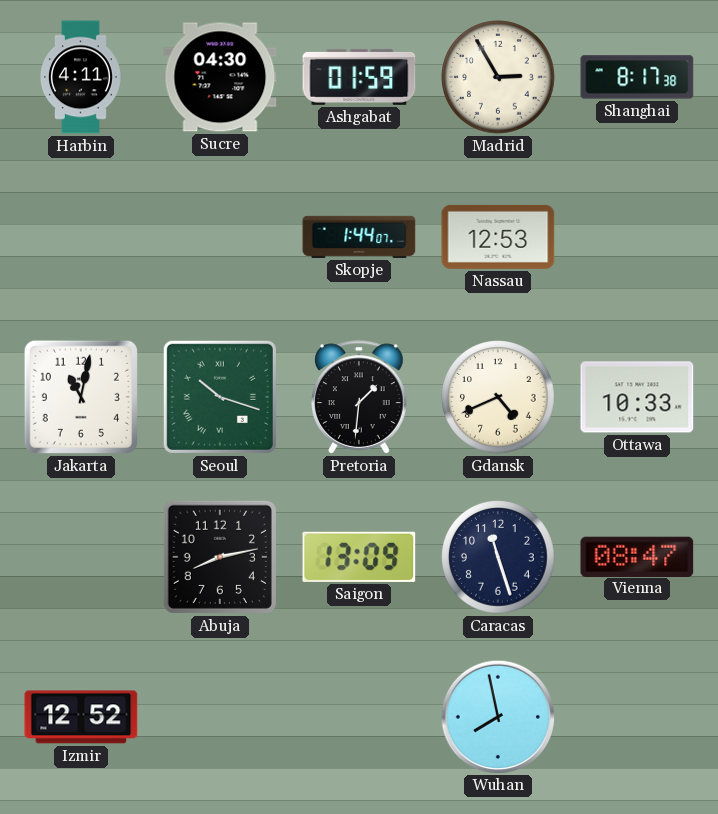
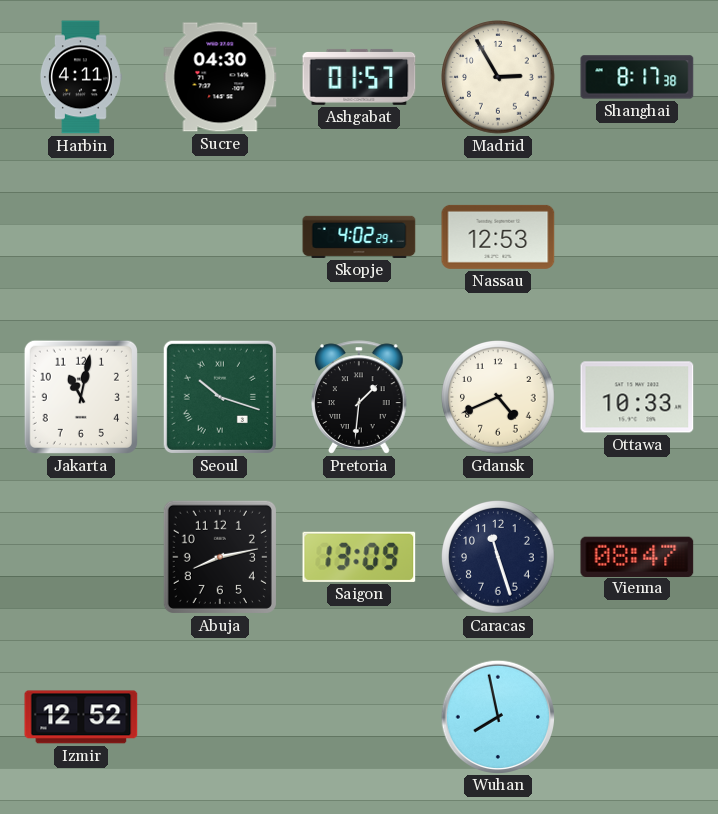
Ashgabat: 01:59 -> 01:57 (359, 77)
Skopje: 1:44 -> 4:02 (359, 237)
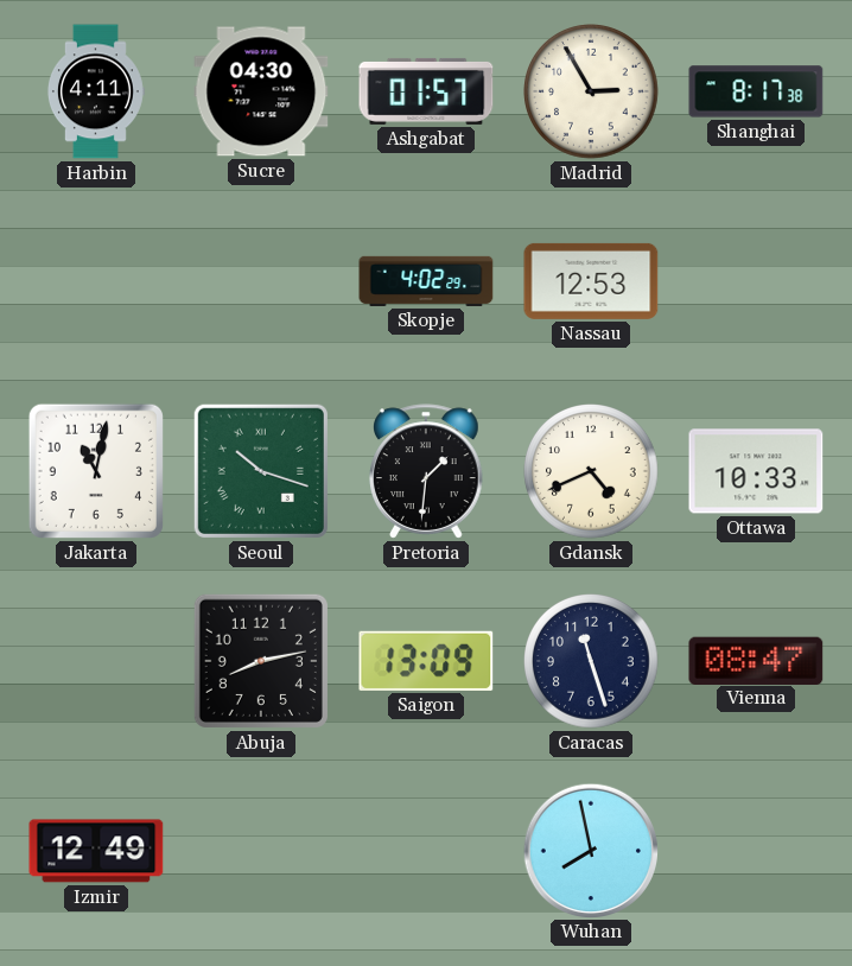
Izmir: 12:52 -> 12:49 (96, 851)
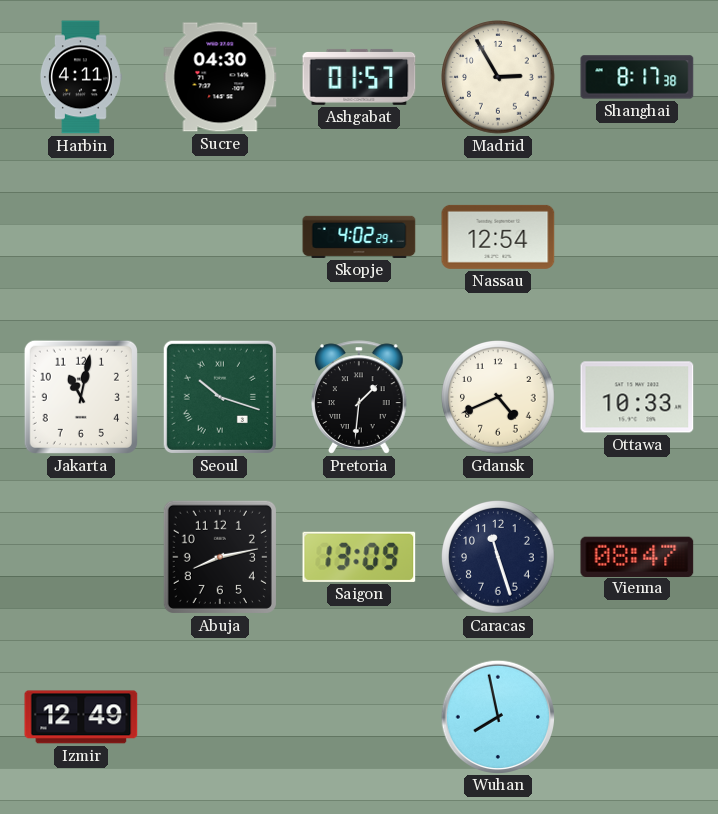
Nassau: 12:53 -> 12:54 (498, 237)
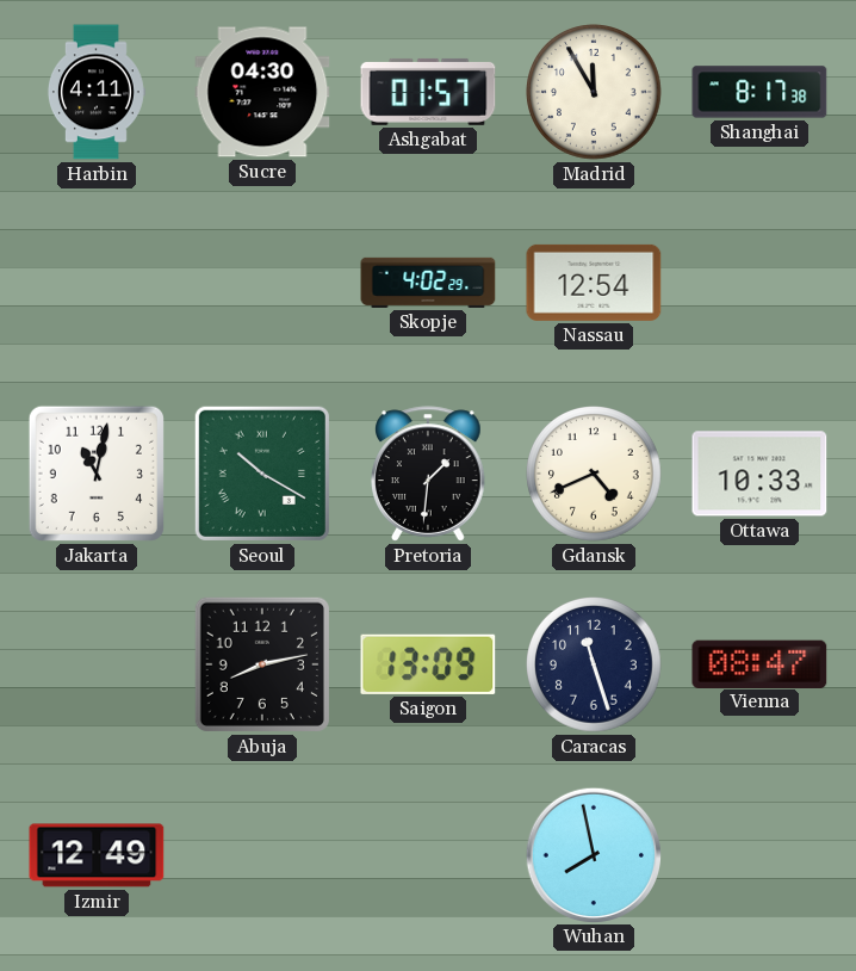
Madrid: 2:55 -> 11:55 (595, 93)
Seoul: 10:18 -> 10:20 (262, 474)
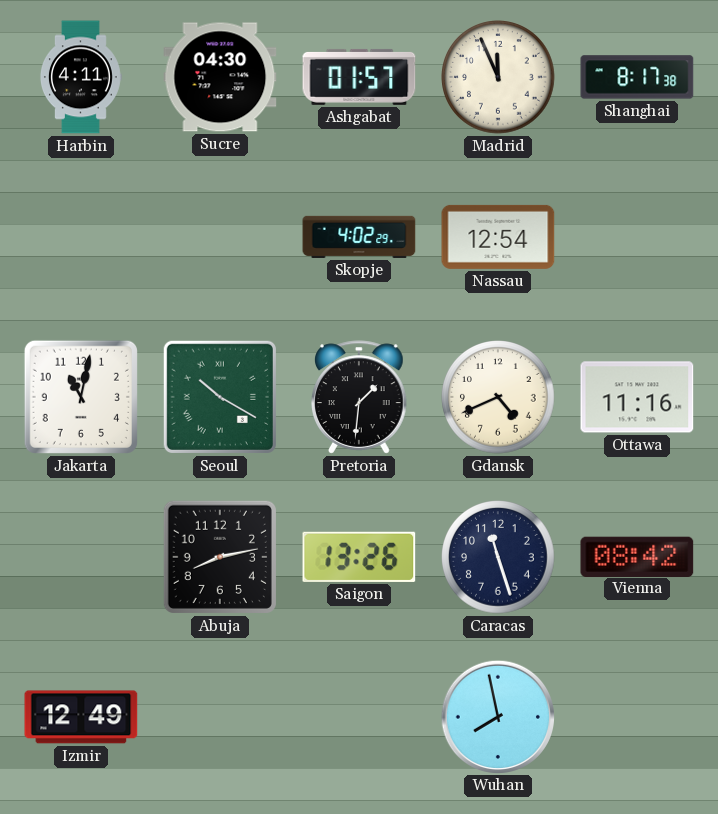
Madrid: 11:55 -> 11:56 (499, 78)
Ottawa: 10:33 -> 11:16 (637, 397)
Saigon: 13:09 -> 13:26 (359, 557)
Vienna: 08:47 -> 08:42 (637, 556)
